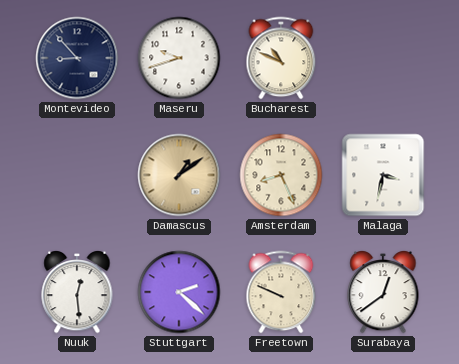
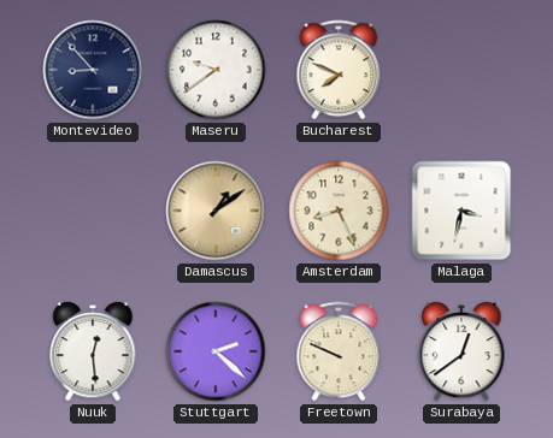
Maseru: 9:42 -> 9:39 (216, 70)
Bucharest: 10:49 -> 7:49 (339, 70)
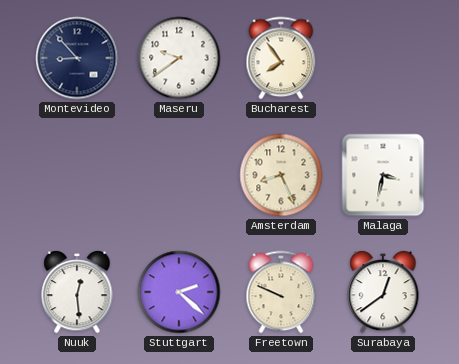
Bucharest: 7:49 -> 7:54 (281, 58)
Damascus: 1:09 -> none (216, 211)
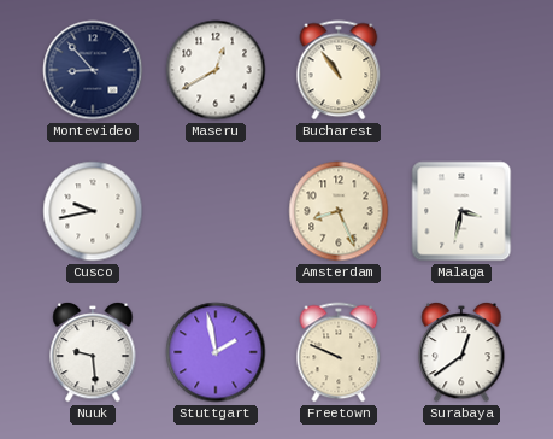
Maseru: 9:39 -> 12:40 (216, 70)
Bucharest: 7:54 -> 10:54 (339, 70)
Cusco: none -> 9:43 (93, 211)
Nuuk: 12:29 -> 9:29 (93, 352)
Stuttgart: 2:22 -> 1:58 (216, 352)
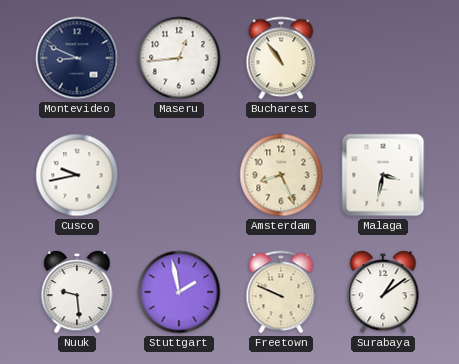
Montevideo: 8:53 -> 8:49 (77, 58)
Maseru: 12:40 -> 12:44 (179, 58)
Surabaya: 12:39 -> 1:09 (383, 292)
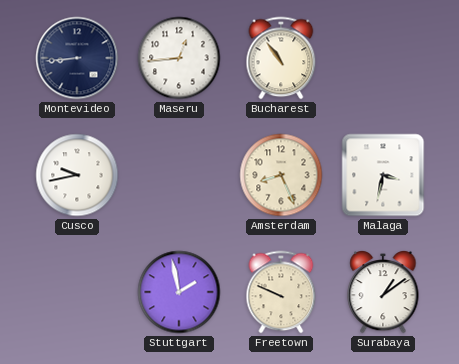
Montevideo: 8:49 -> 8:44 (77, 58)
Nuuk: 9:29 -> none (77, 292)
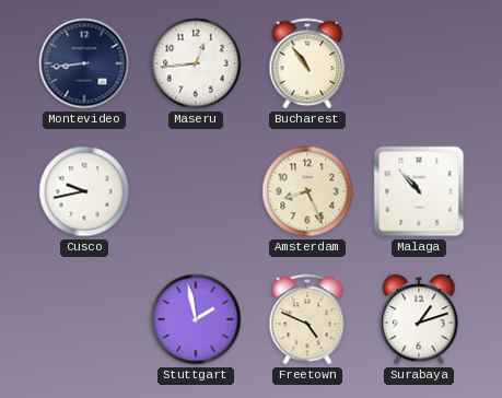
Malaga: 3:32 -> 10:53 (419, 191)
Freetown: 9:49 -> 4:49 (307, 319)
Surabaya: 1:09 -> 1:12 (419, 319)
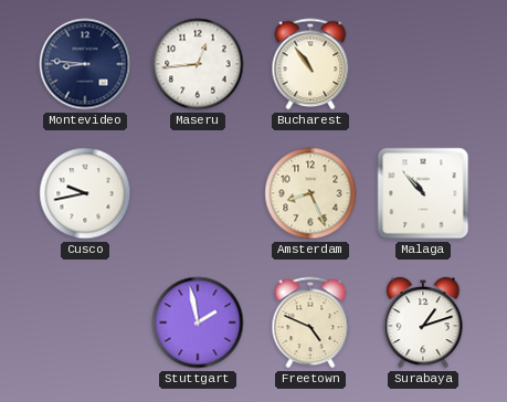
Montevideo: 8:44 -> 8:46 (85, 64)
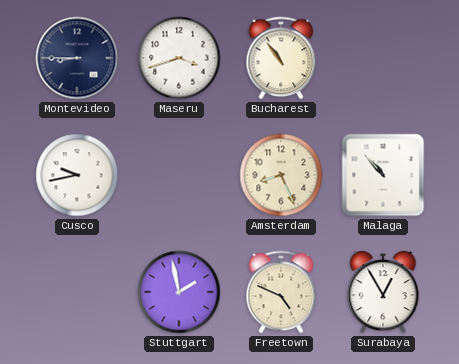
Montevideo: 8:46 -> 8:45 (77, 58)
Maseru: 12:44 -> 3:42 (179, 58)
Surabaya: 1:12 -> 12:55 (383, 292)
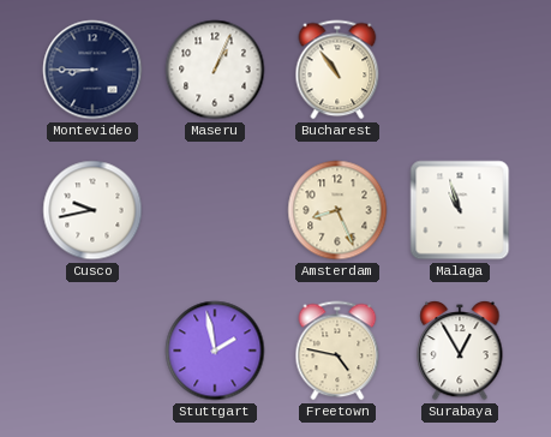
Maseru: 3:42 -> 1:04 (215, 70)
Malaga: 10:53 -> 10:57 (460, 210)
Freetown: 4:49 -> 4:47 (337, 351)
